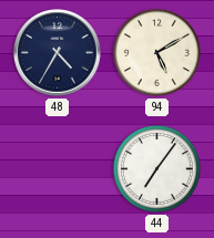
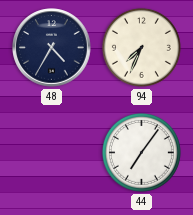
94: 5:10 -> 7:34 (141, 47)
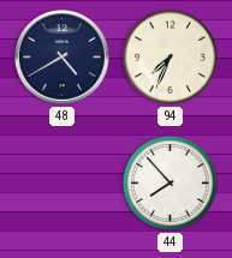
48: 4:35 -> 4:40 (63, 58)
44: 7:06 -> 7:53 (169, 182)
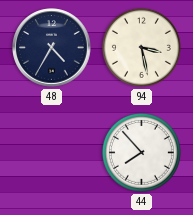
48: 4:40 -> 4:35 (52, 48)
94: 7:34 -> 3:28 (141, 47)
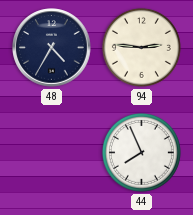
94: 3:28 -> 2:46 (141, 47)
44: 7:53 -> 7:56 (141, 152)
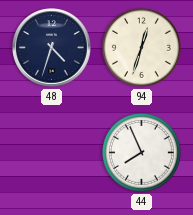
48: 4:35 -> 4:33 (52, 48)
94: 2:46 -> 12:33 (141, 47)
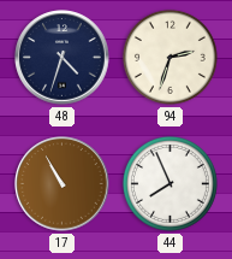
94: 12:33 -> 2:33 (169, 57)
17: none -> 10:55 (63, 184)
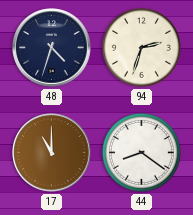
17: 10:55 -> 11:00 (52, 153)
44: 7:56 -> 8:21 (141, 152)
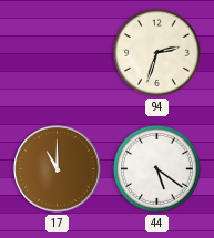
48: 4:33 -> none (52, 48)
44: 8:21 -> 5:21 (156, 168)
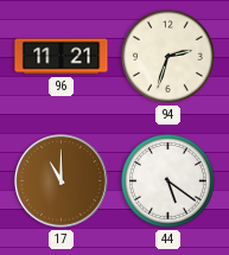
96: none -> 11:21 (62, 57)
